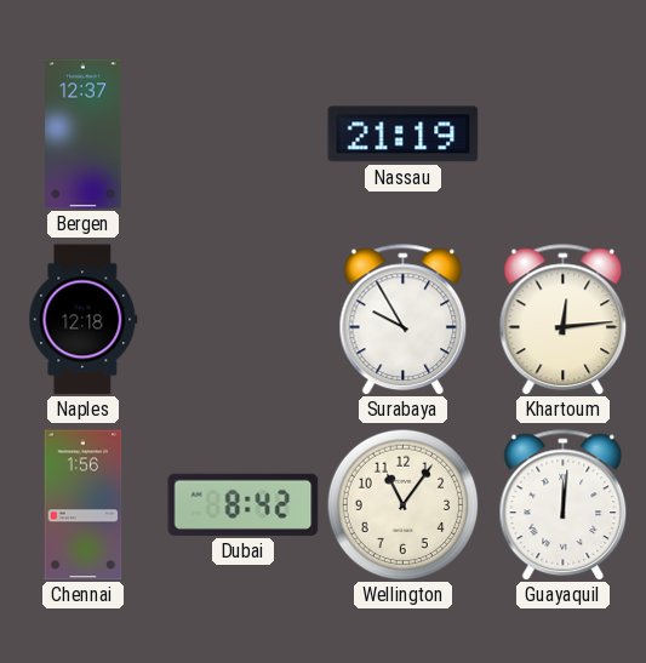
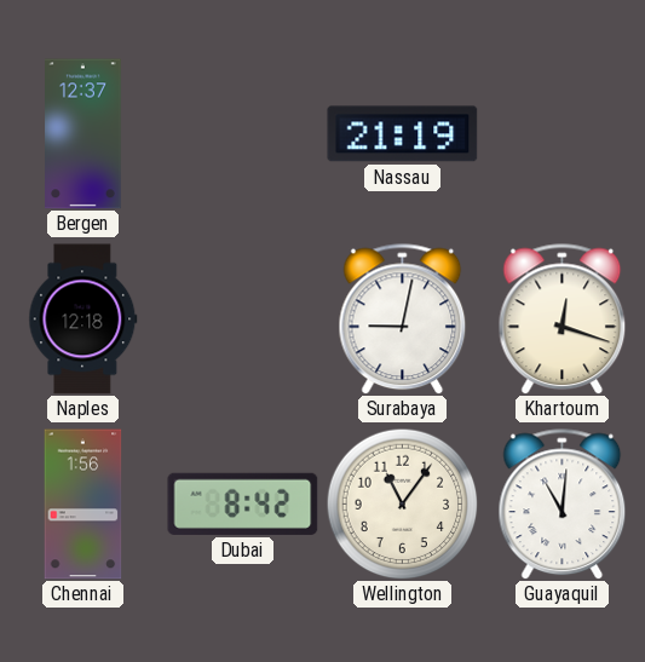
Surabaya: 9:55 -> 9:02 (403, 320)
Khartoum: 12:14 -> 12:18 (563, 320)
Guayaquil: 12:01 -> 11:01 (563, 505)
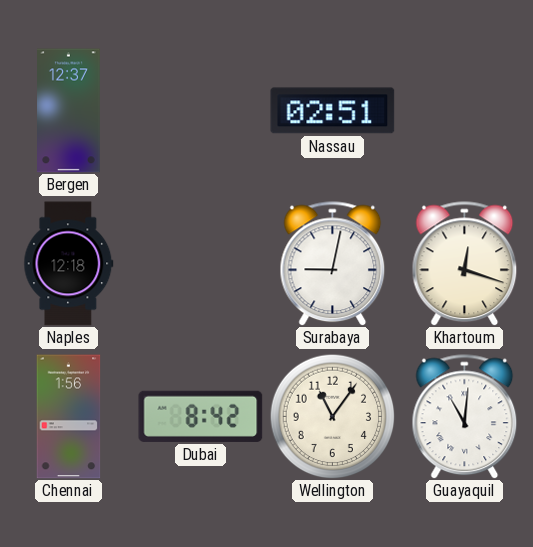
Nassau: 21:19 -> 02:51 (333, 111)
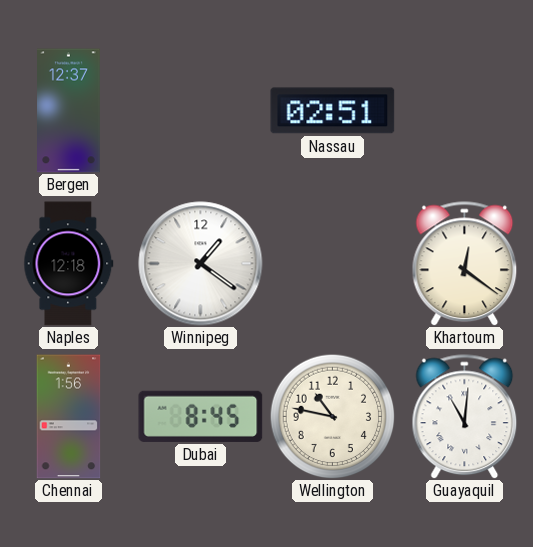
Winnipeg: none -> 1:21 (201, 264)
Surabaya: 9:02 -> none (333, 264)
Khartoum: 12:18 -> 12:21 (465, 264)
Dubai: 8:42 -> 8:45 (201, 416)
Wellington: 11:06 -> 10:47 (332, 416)
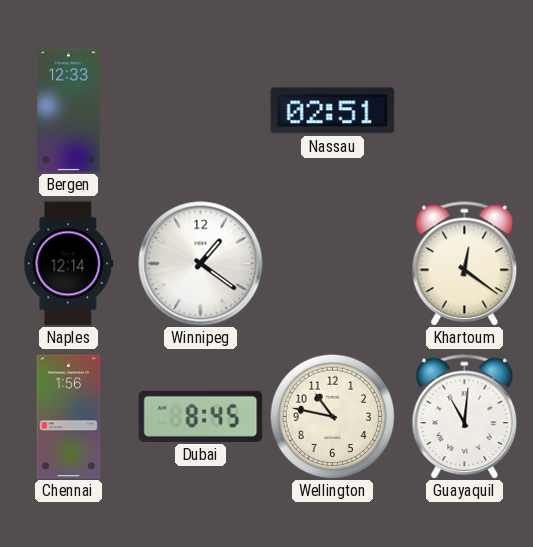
Bergen: 12:37 -> 12:33 (69, 111)
Naples: 12:18 -> 12:14 (69, 264)
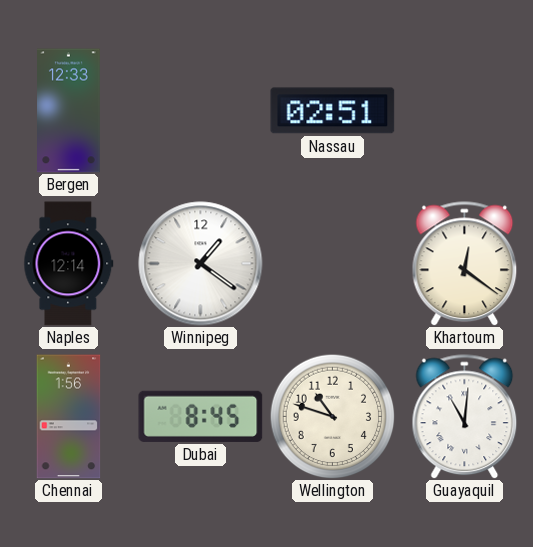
Wellington: 10:47 -> 10:48 (332, 416)
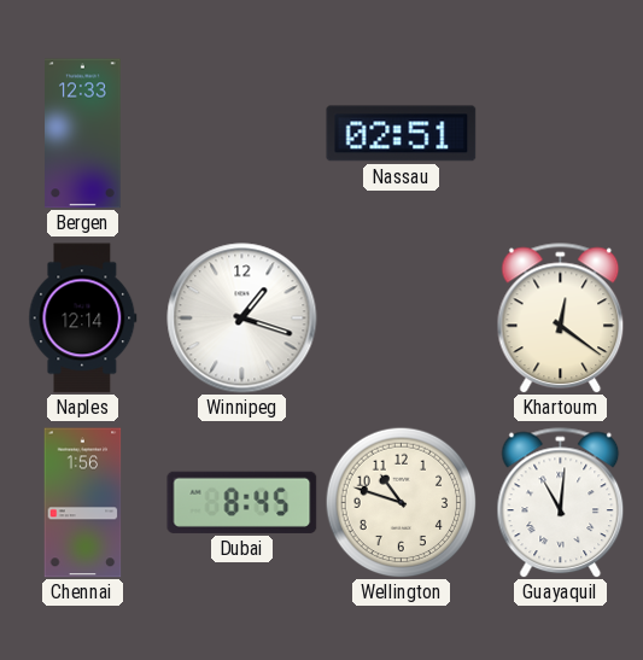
Winnipeg: 1:21 -> 1:18 (242, 319)
